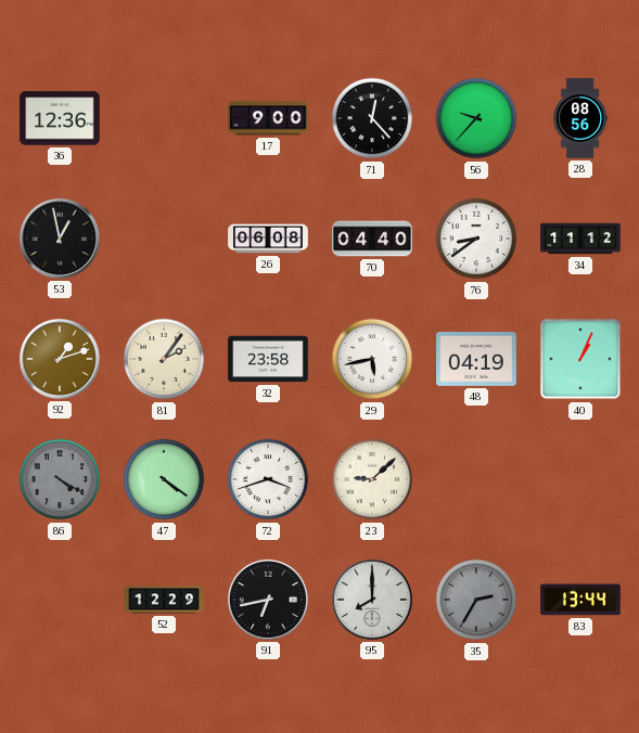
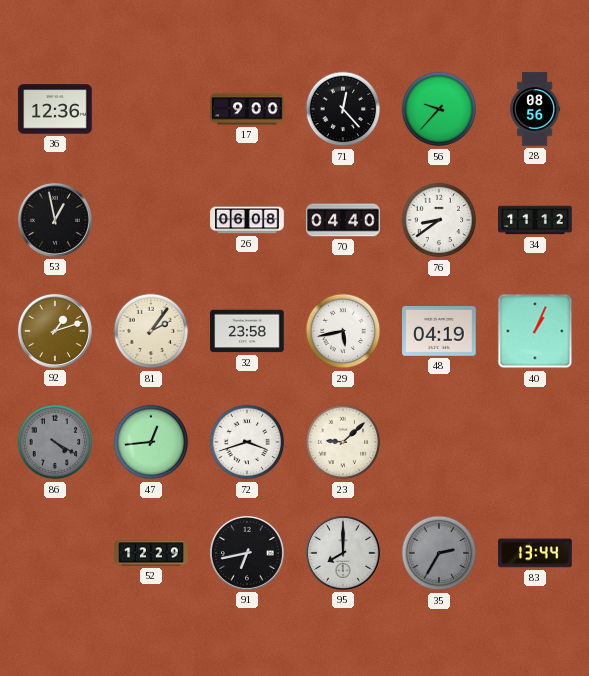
47: 4:21 -> 12:44 (151, 442)
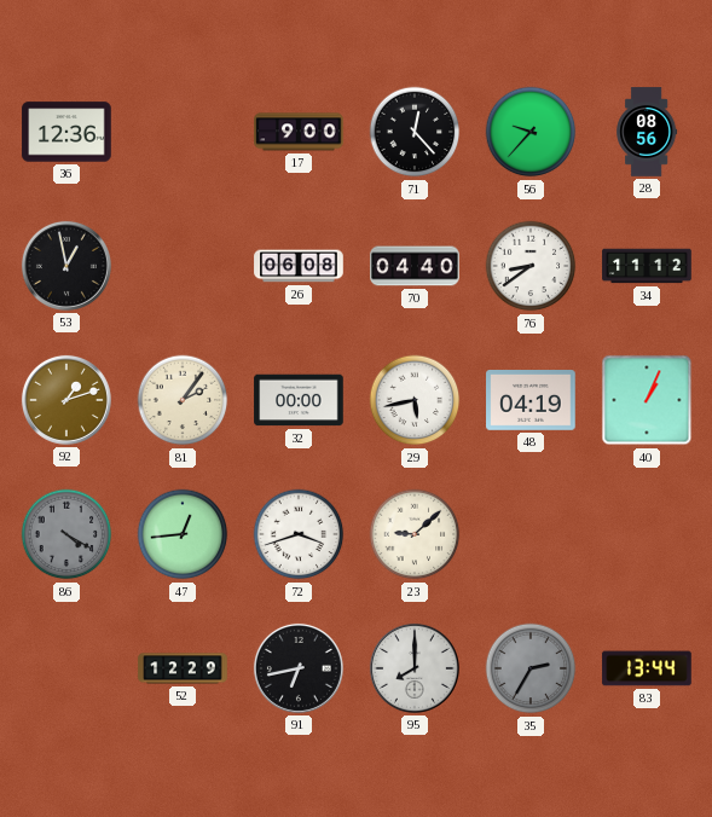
32: 23:58 -> 00:00 (299, 400)
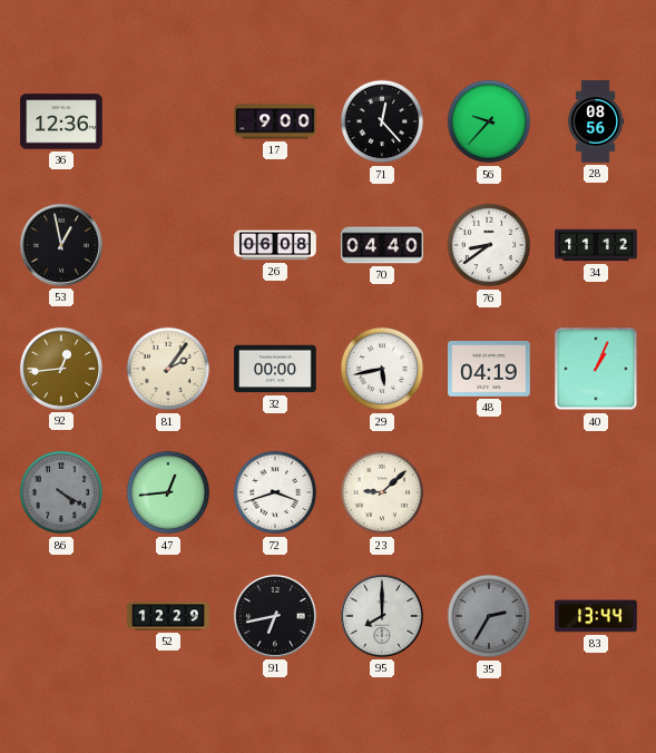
92: 1:12 -> 12:44 (61, 369)
